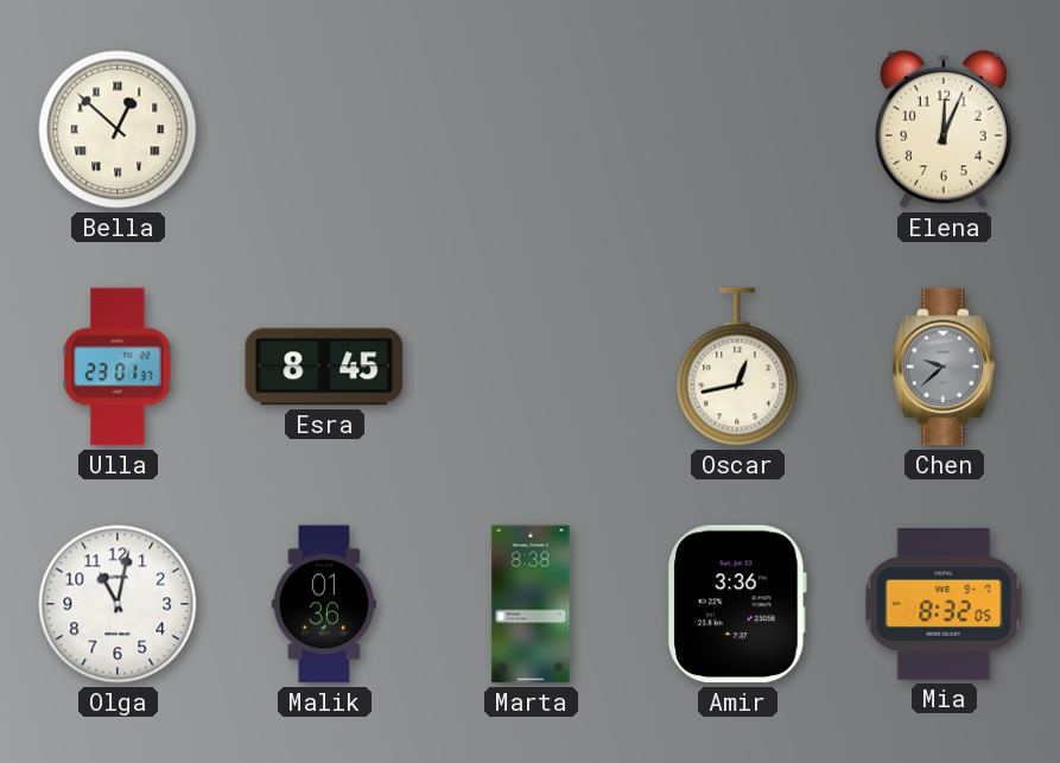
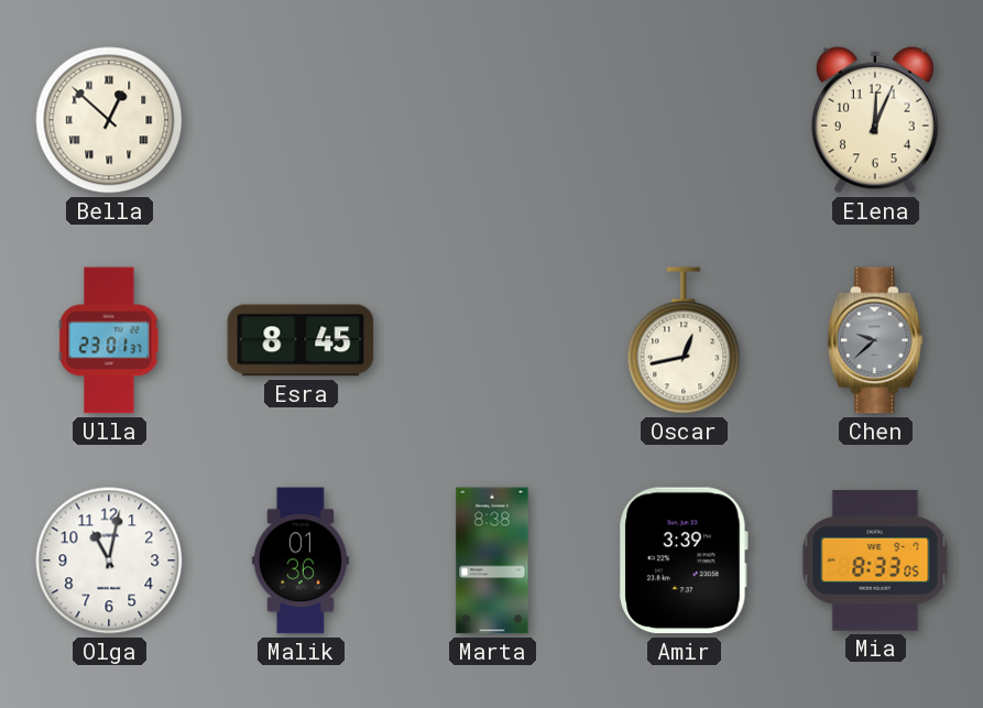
Amir: 3:36 -> 3:39 (684, 560)
Mia: 8:32 -> 8:33 (875, 560)
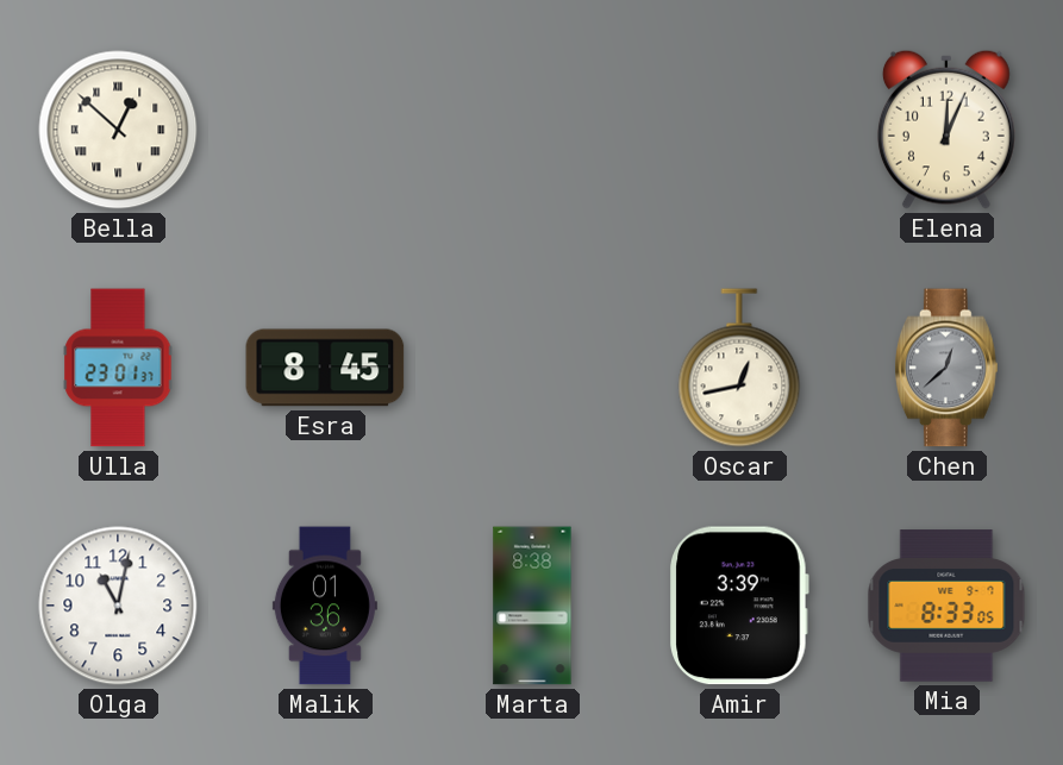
Chen: 9:38 -> 12:38 (948, 368)
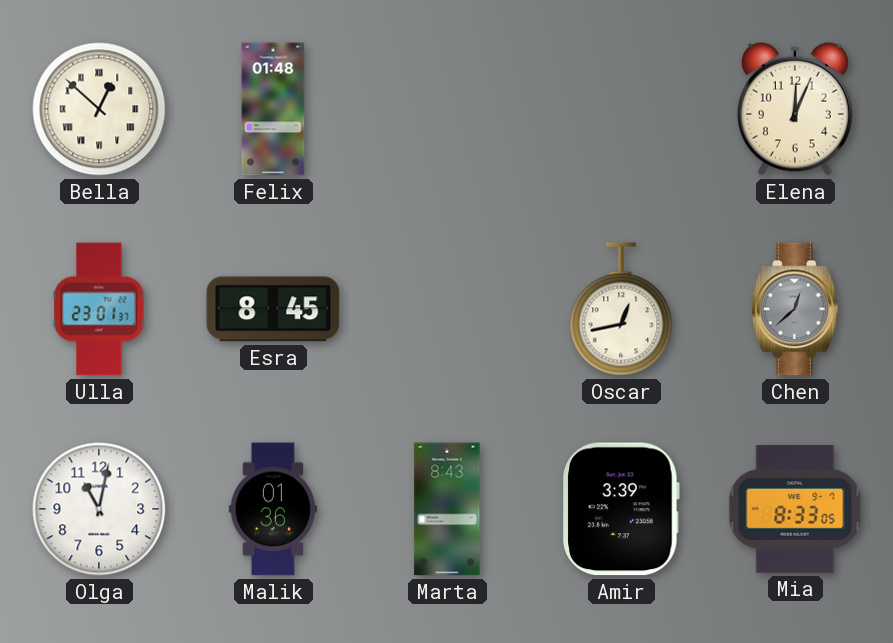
Felix: none -> 01:48 (273, 109)
Marta: 8:38 -> 8:43 (447, 509)
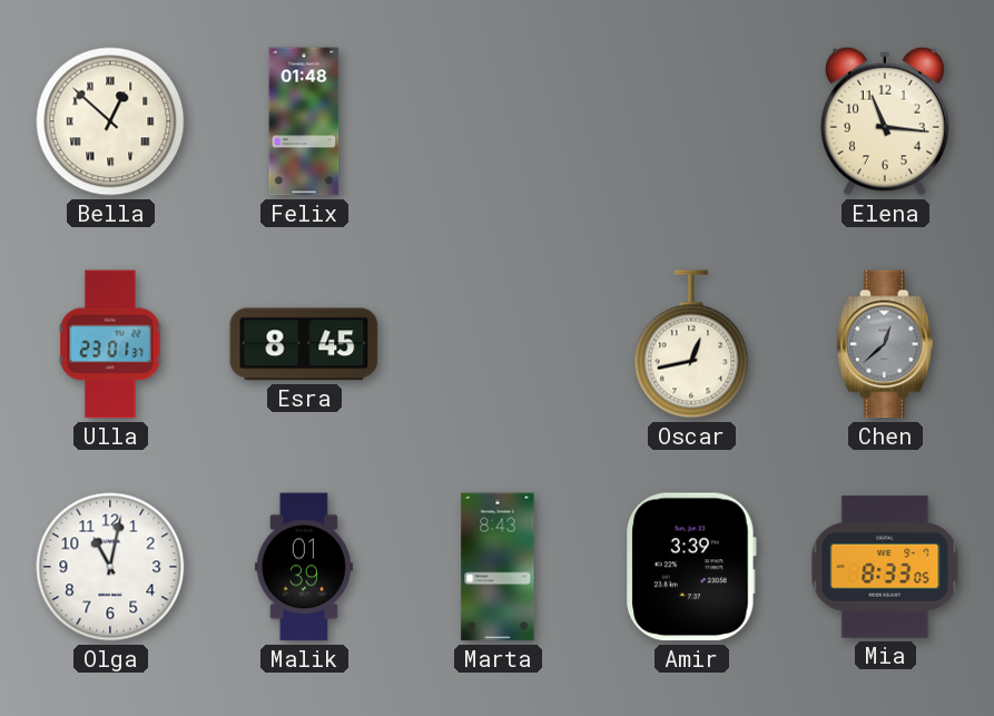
Elena: 12:04 -> 11:16 (885, 121)
Malik: 01:36 -> 01:39 (304, 567)
